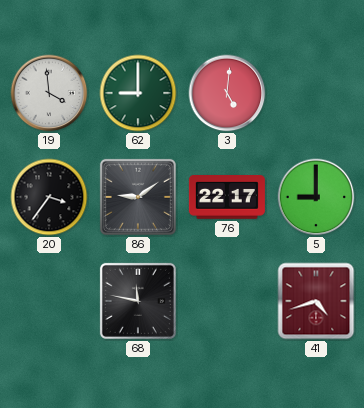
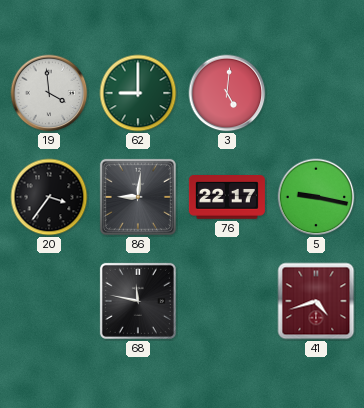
86: 9:09 -> 9:01 (138, 197)
5: 9:00 -> 9:17 (316, 197)
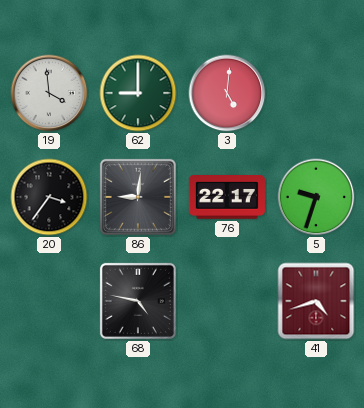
5: 9:17 -> 9:33 (316, 197)
68: 11:47 -> 4:47 (138, 301)
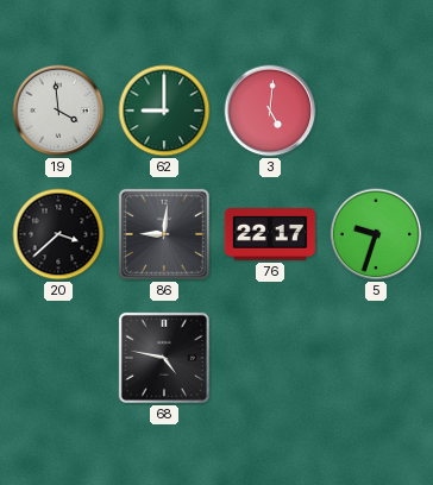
20: 3:36 -> 3:38 (58, 234)
41: 4:42 -> none (316, 301)
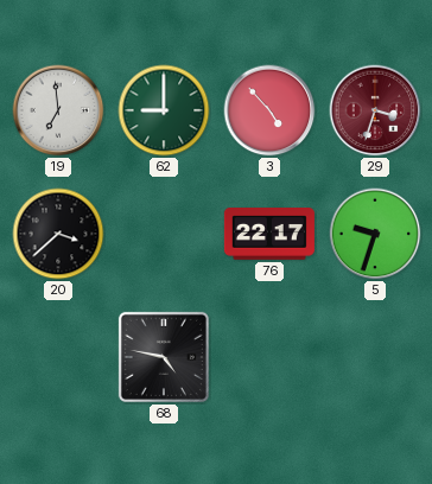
19: 3:59 -> 6:59 (58, 110)
3: 5:01 -> 4:53 (269, 110)
29: none -> 3:33 (375, 110)
86: 9:01 -> none (164, 234)
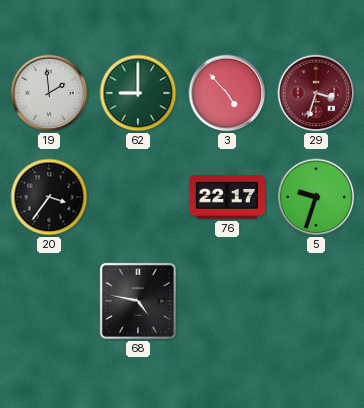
19: 6:59 -> 1:59 (49, 93)
20: 3:38 -> 3:36 (49, 197)
